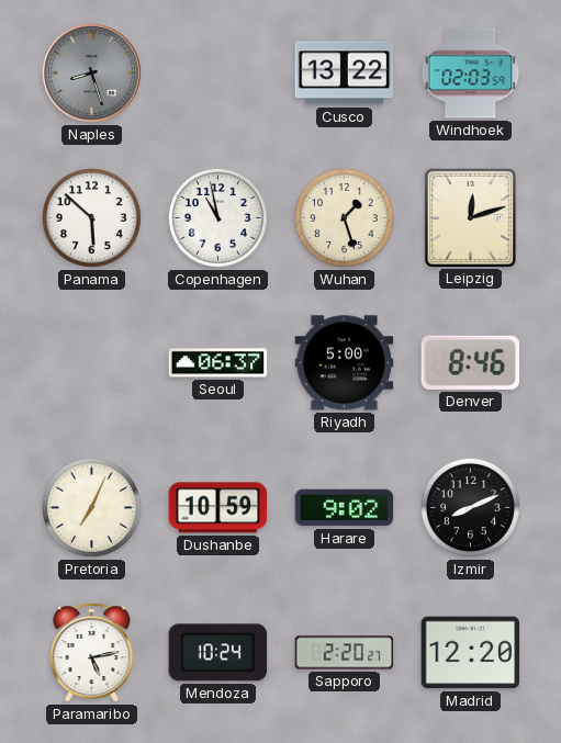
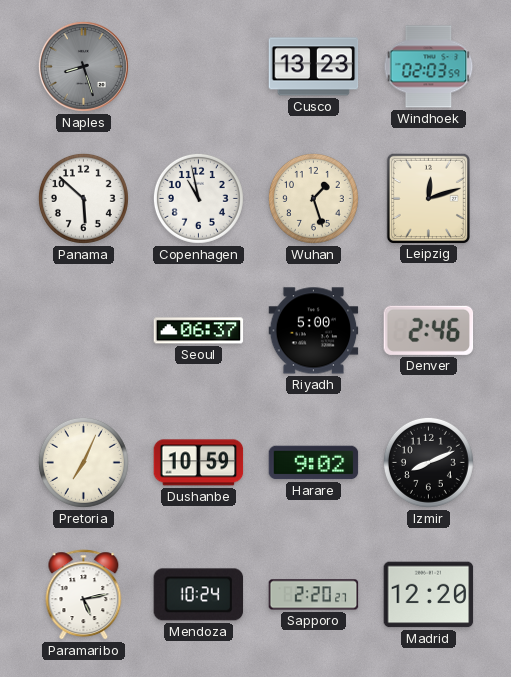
Cusco: 13:22 -> 13:23 (314, 67)
Denver: 8:46 -> 2:46 (429, 330)
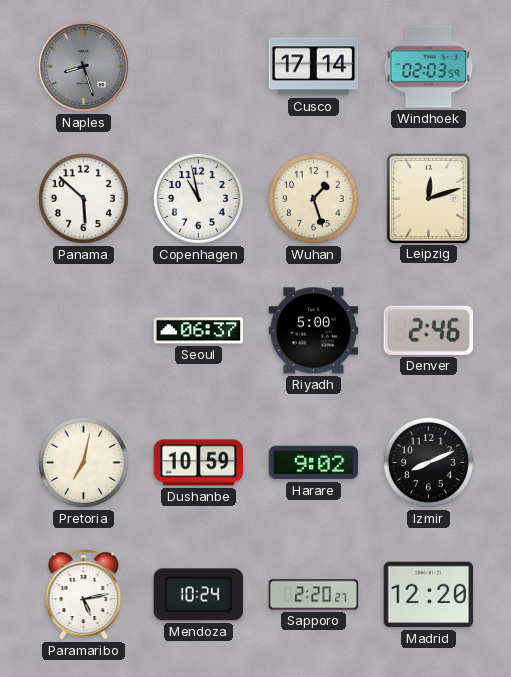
Cusco: 13:23 -> 17:14 (314, 67)
Pretoria: 7:04 -> 7:02 (83, 462)
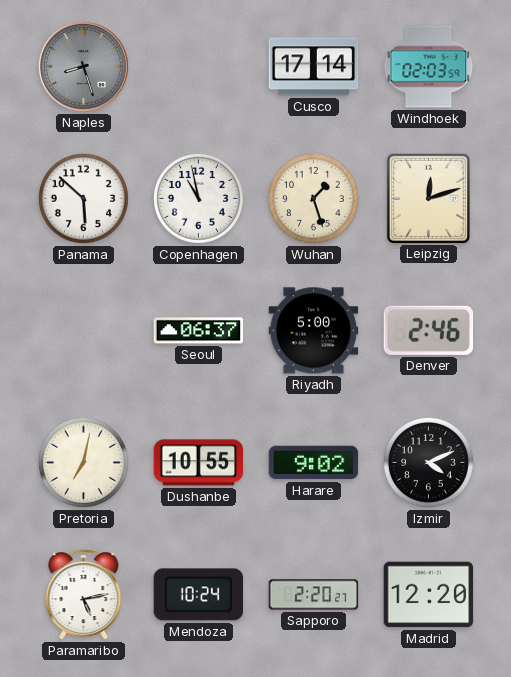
Dushanbe: 10:59 -> 10:55 (199, 463)
Izmir: 8:11 -> 4:11 (428, 462)
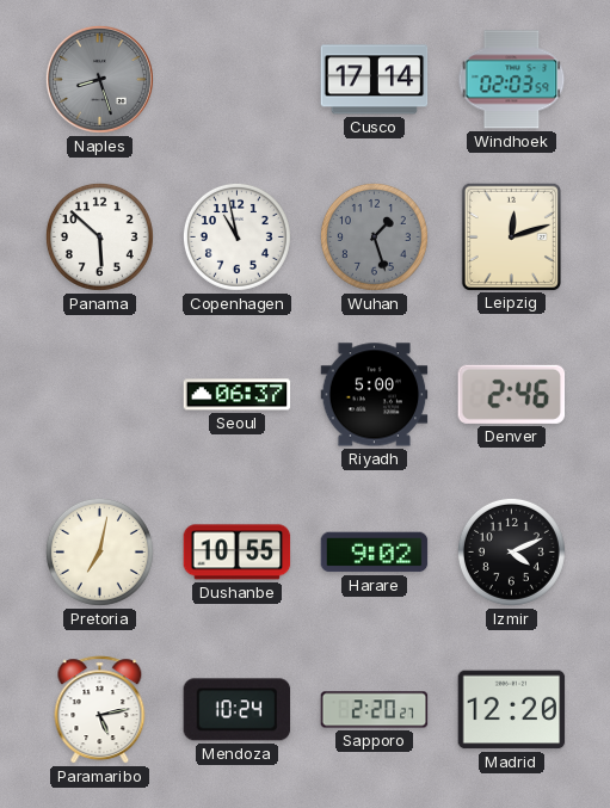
Wuhan dial: cream -> grey (374, 236)
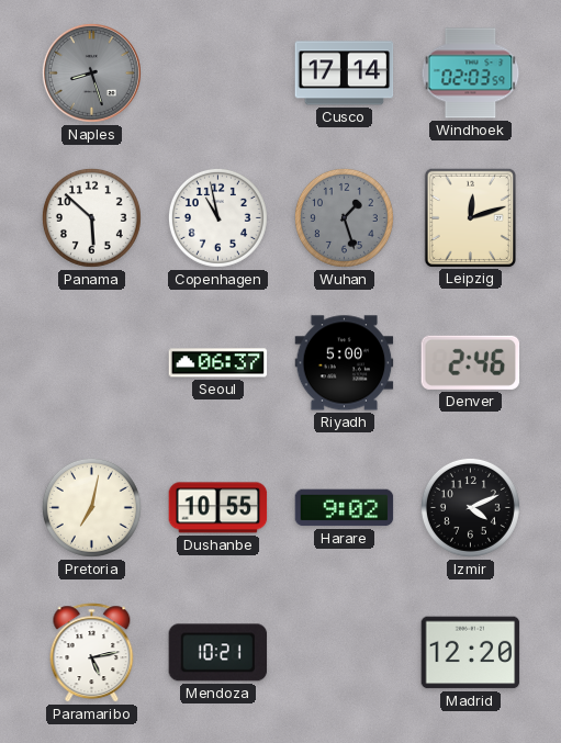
Mendoza: 10:24 -> 10:21 (218, 653)
Sapporo: 2:20 -> none (375, 710)
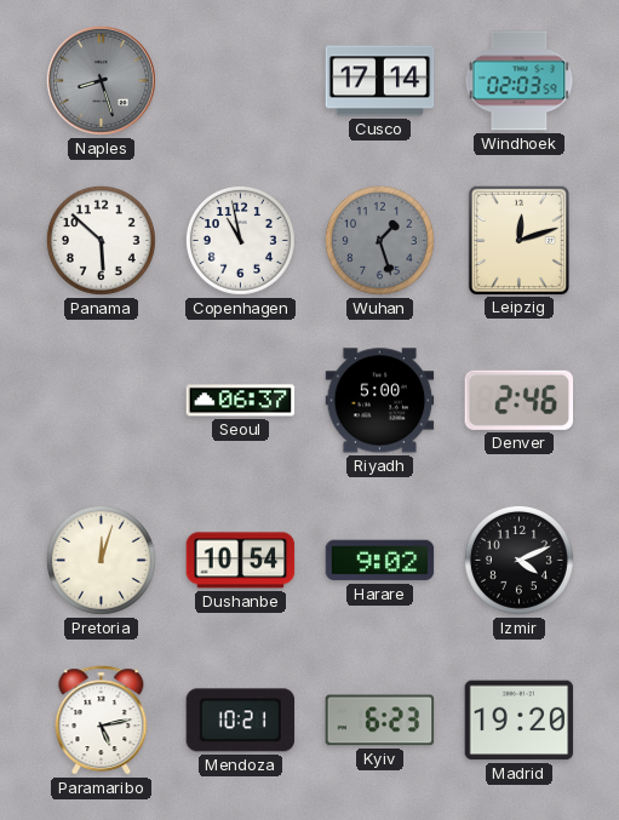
Pretoria: 7:02 -> 12:03 (101, 560)
Dushanbe: 10:55 -> 10:54 (241, 561)
Kyiv: none -> 6:23 (380, 721)
Madrid: 12:20 -> 19:20 (520, 721)
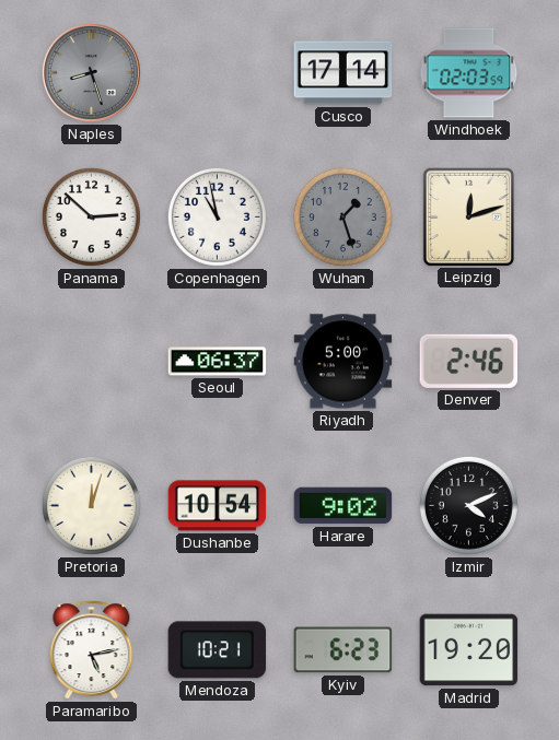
Panama: 5:52 -> 2:52 (91, 216)
